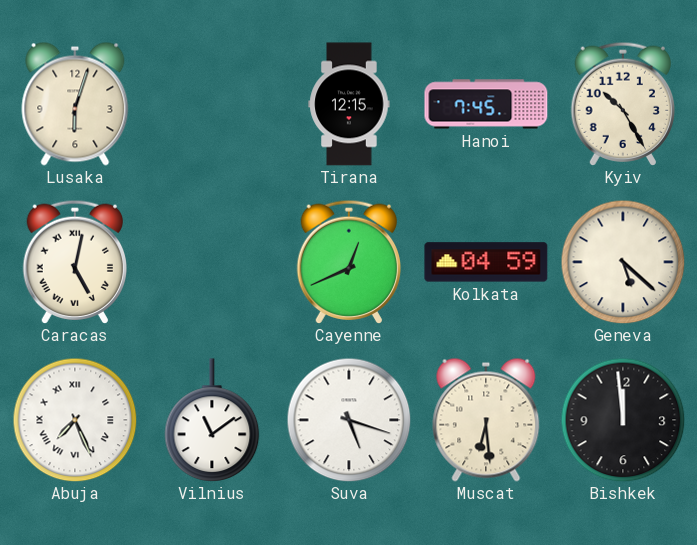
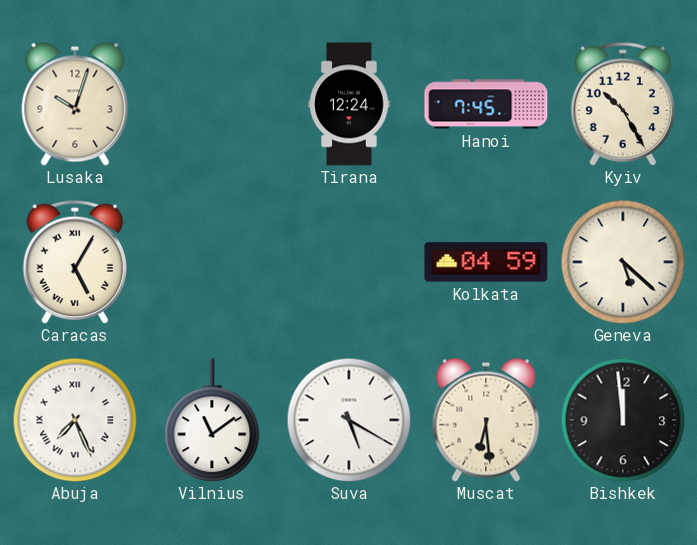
Lusaka: 6:03 -> 10:03 (75, 104)
Tirana: 12:15 -> 12:24 (349, 104)
Caracas: 5:02 -> 5:05 (74, 261)
Cayenne: 12:41 -> none (348, 261)
Suva: 5:18 -> 5:20 (349, 420)
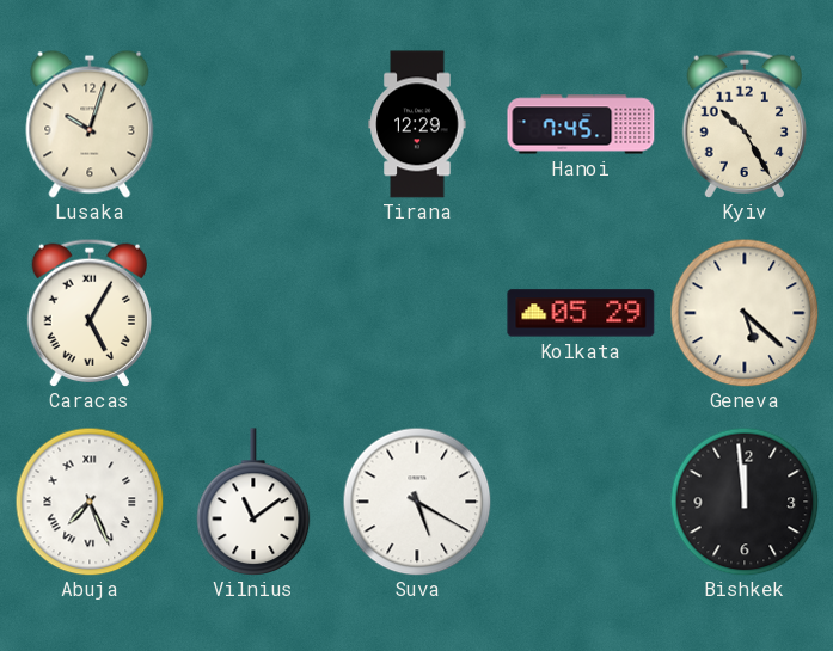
Tirana: 12:24 -> 12:29 (417, 124)
Kolkata: 04:59 -> 05:29 (581, 313)
Muscat: 6:29 -> none (486, 420)
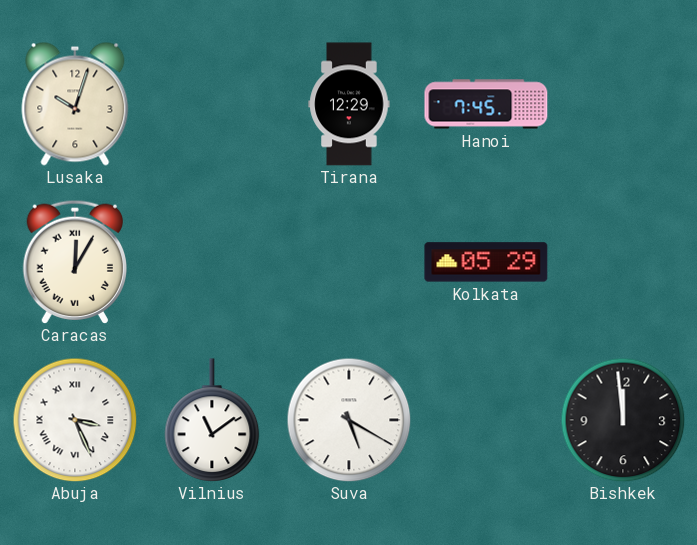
Kyiv: 10:25 -> none (743, 123)
Caracas: 5:05 -> 12:05 (74, 261)
Geneva: 5:22 -> none (745, 313)
Abuja: 7:26 -> 3:26 (75, 420)
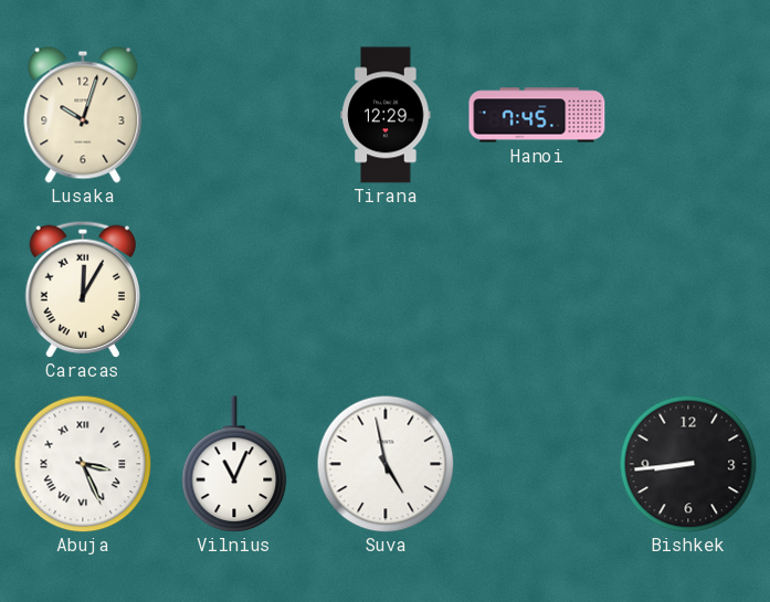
Kolkata: 05:29 -> none (486, 262)
Vilnius: 11:09 -> 11:04 (234, 464)
Suva: 5:20 -> 4:58 (386, 464)
Bishkek: 11:59 -> 8:44 (688, 464)
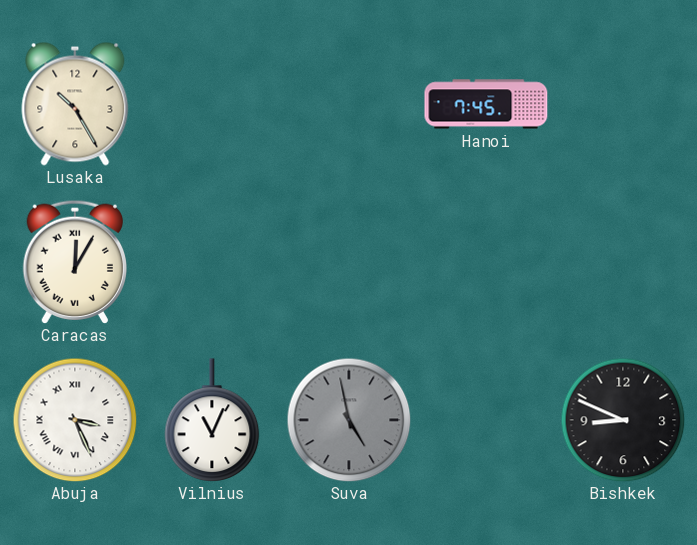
Lusaka: 10:03 -> 10:25 (75, 104)
Tirana: 12:29 -> none (386, 115)
Suva dial: white -> grey (349, 420)
Bishkek: 8:44 -> 8:49 (623, 420)
